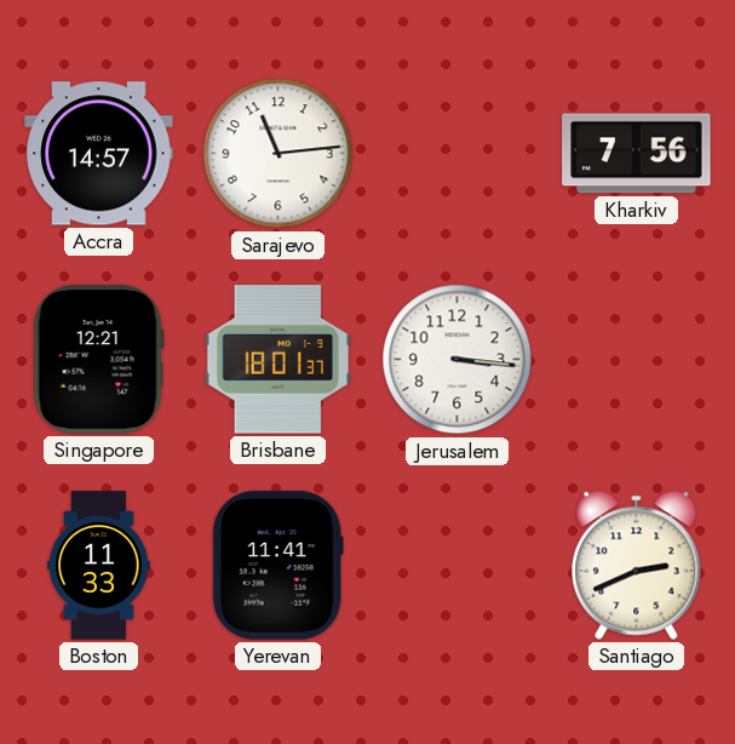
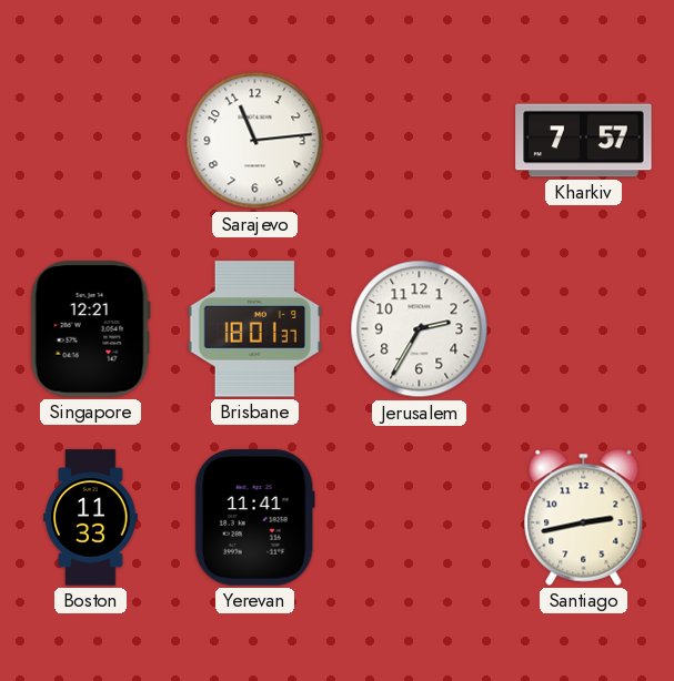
Accra: 14:57 -> none (99, 154)
Kharkiv: 7:56 -> 7:57 (584, 141)
Jerusalem: 3:16 -> 2:35 (420, 329)
Santiago: 2:41 -> 2:43 (584, 517)
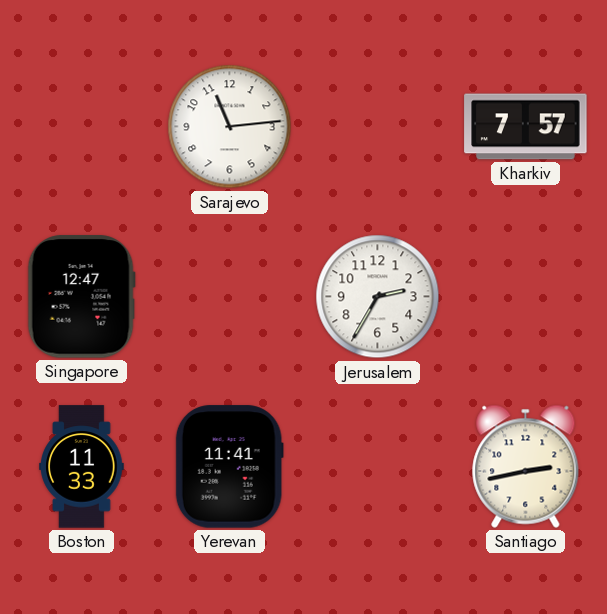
Singapore: 12:21 -> 12:47 (81, 297)
Brisbane: 18:01 -> none (254, 329)
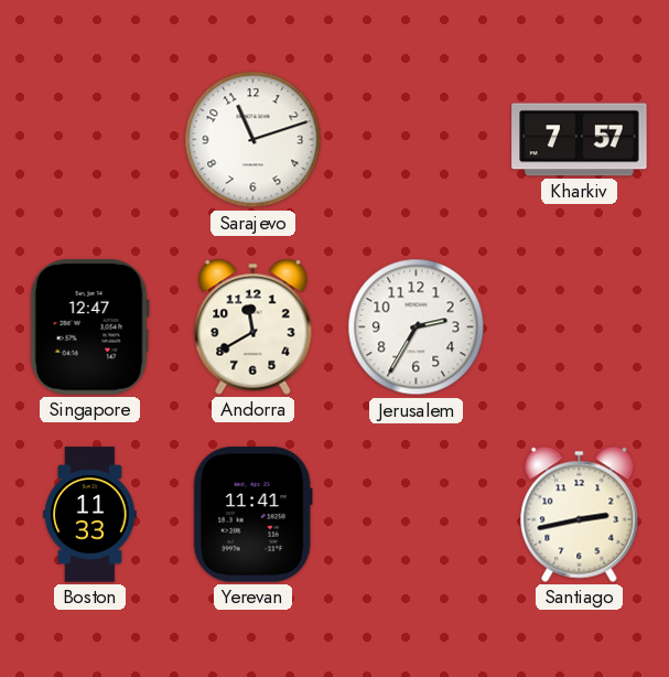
Sarajevo: 11:14 -> 11:12 (253, 140)
Andorra: none -> 11:40 (253, 326)
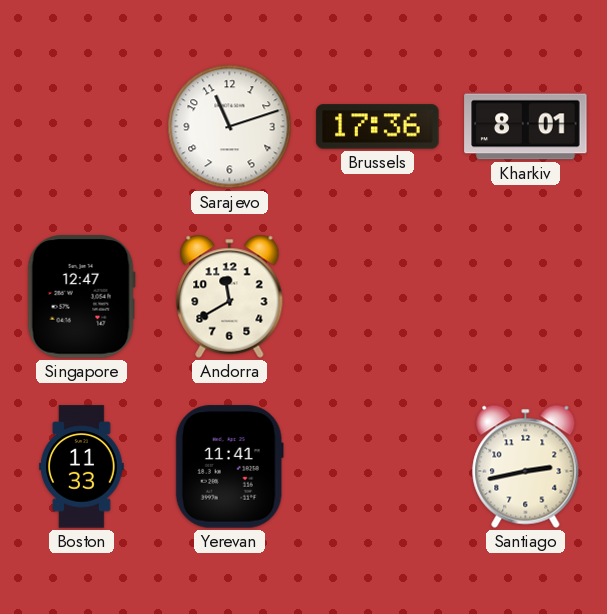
Brussels: none -> 17:36 (378, 127)
Kharkiv: 7:57 -> 8:01 (526, 127)
Jerusalem: 2:35 -> none (417, 327)
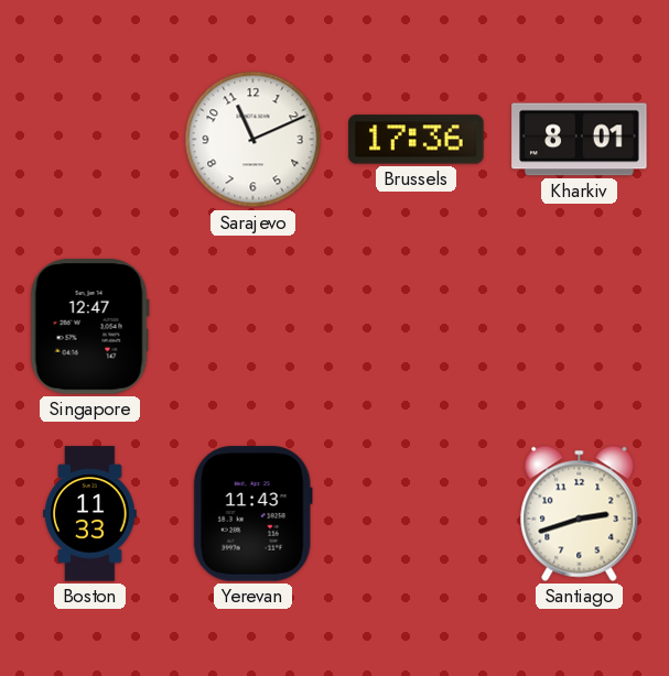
Sarajevo: 11:12 -> 11:11 (253, 140)
Andorra: 11:40 -> none (230, 296)
Yerevan: 11:41 -> 11:43 (252, 514)
Santiago: 2:43 -> 2:42 (580, 513)
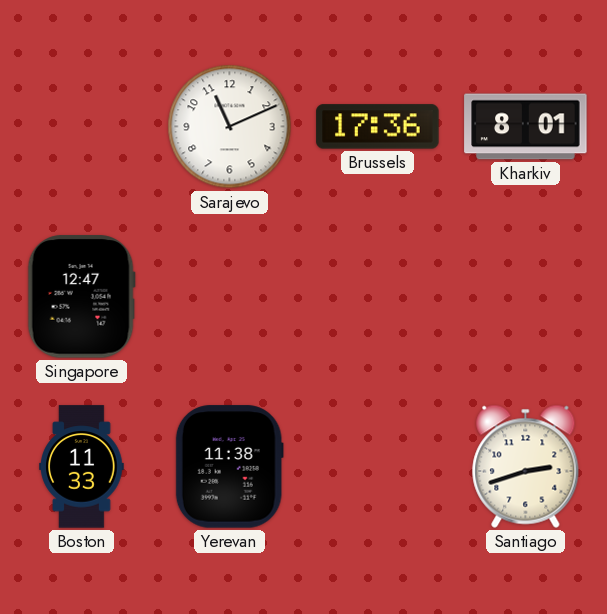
Yerevan: 11:43 -> 11:38 (229, 467)
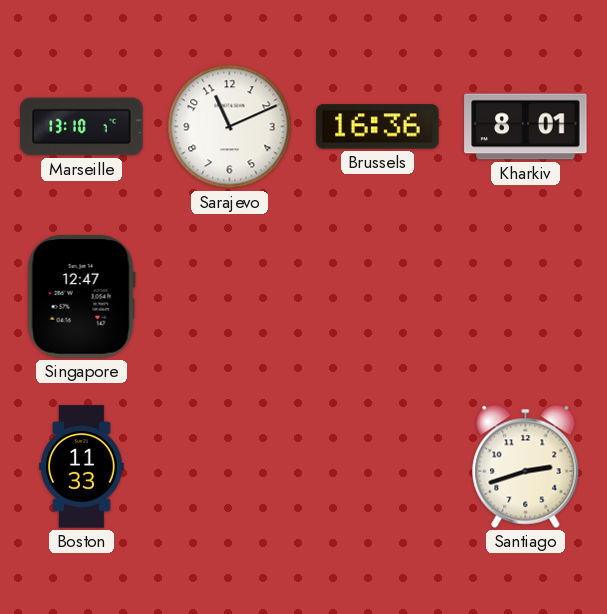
Marseille: none -> 13:10 (82, 127)
Brussels: 17:36 -> 16:36 (378, 127)
Yerevan: 11:38 -> none (229, 467)
